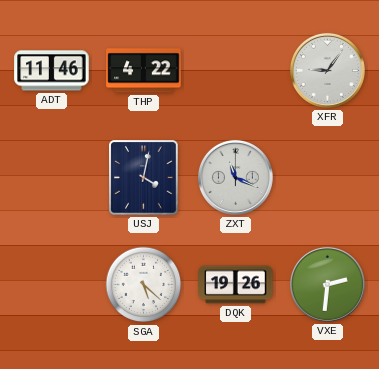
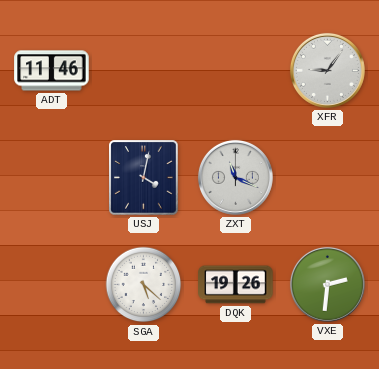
THP: 4:22 -> none (144, 71)
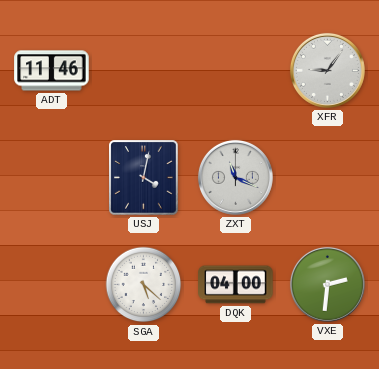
DQK: 19:26 -> 04:00 (236, 285)
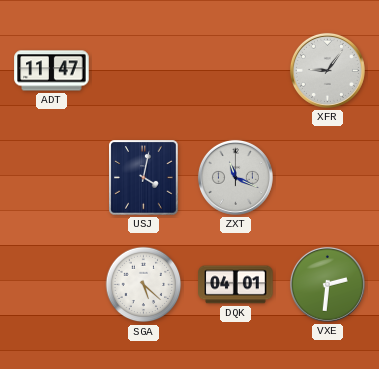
ADT: 11:46 -> 11:47 (52, 71)
DQK: 04:00 -> 04:01 (236, 285)
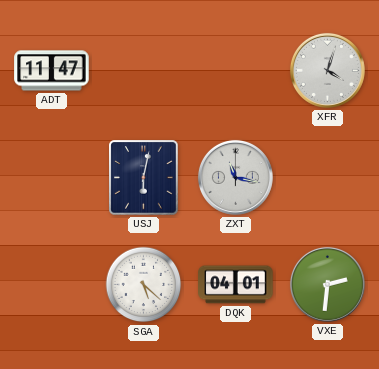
XFR: 9:06 -> 4:03 (327, 70)
USJ: 4:02 -> 6:02 (144, 178)
ZXT: 11:19 -> 11:17 (235, 177)
